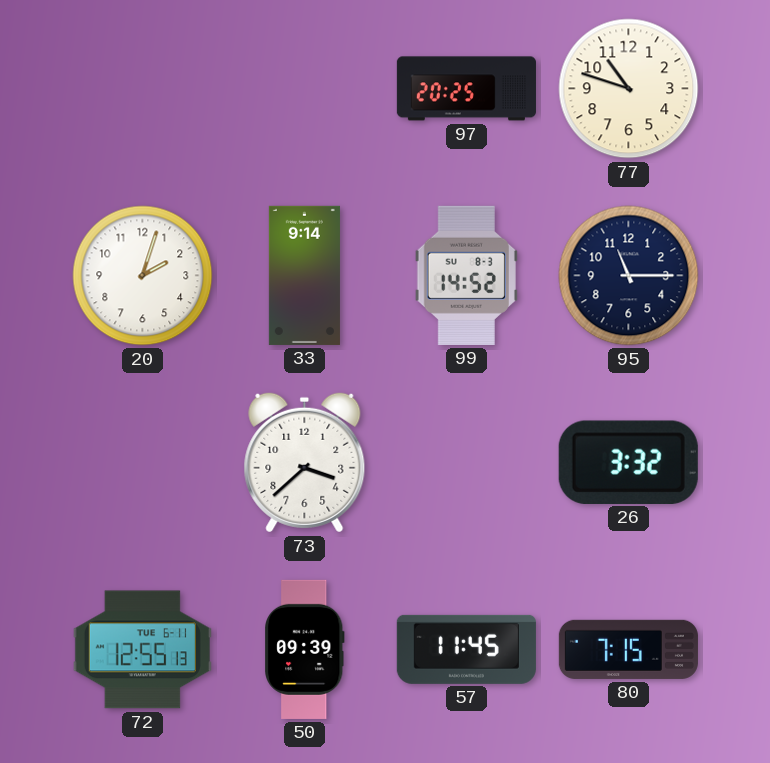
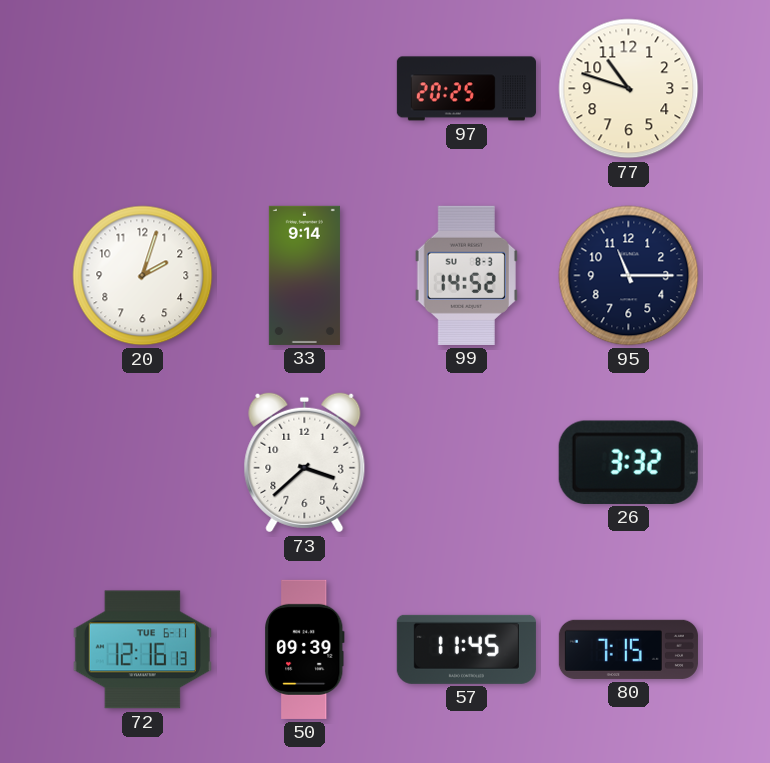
72: 12:55 -> 12:16 (142, 650)
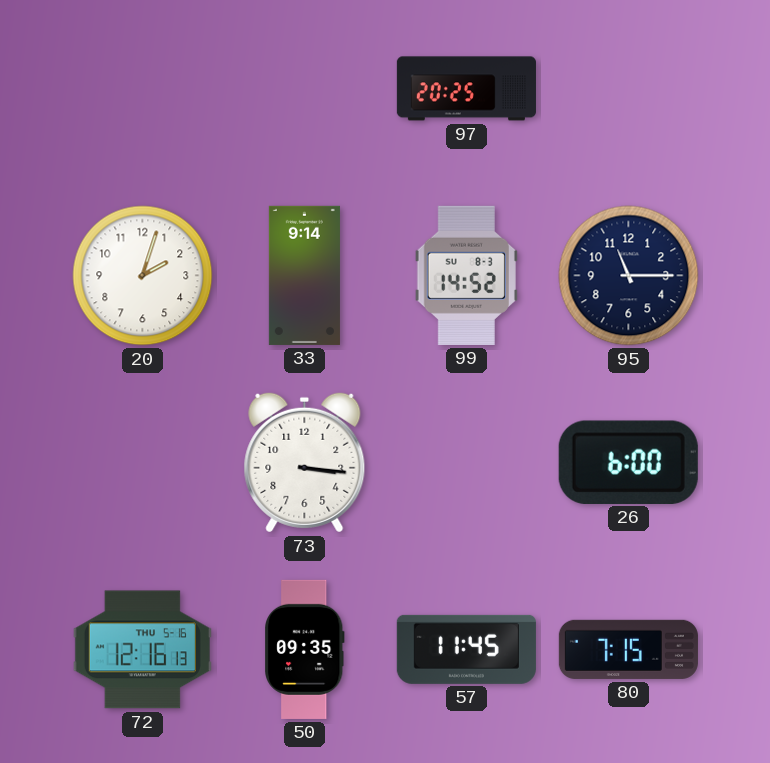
77: 10:48 -> none (629, 89)
73: 3:38 -> 3:16 (305, 463)
26: 3:32 -> 6:00 (628, 462)
72 date: TUE 6-11 -> THU 5-16 (142, 650)
50: 09:39 -> 09:35 (305, 649)
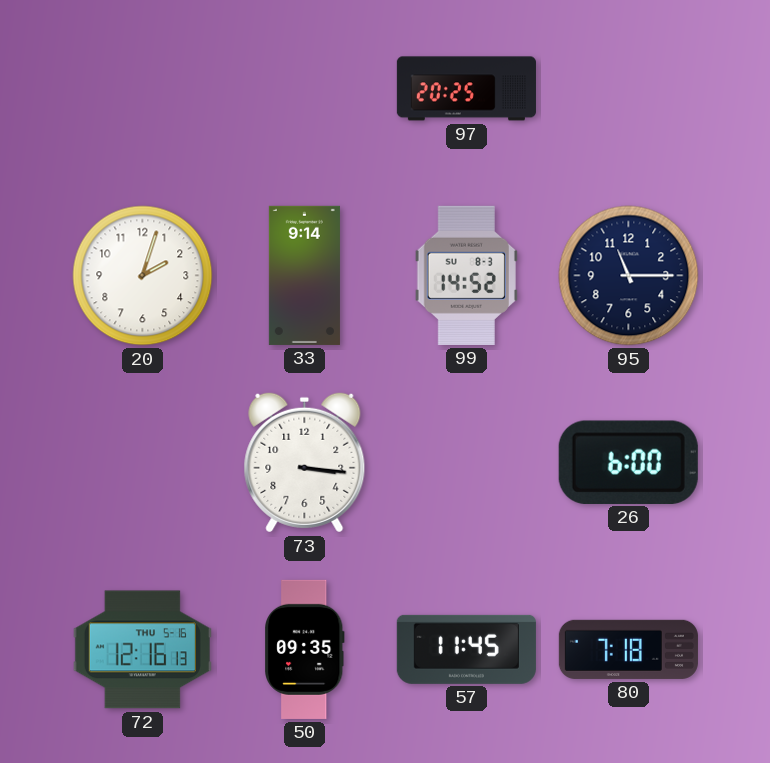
80: 7:15 -> 7:18 (628, 649)
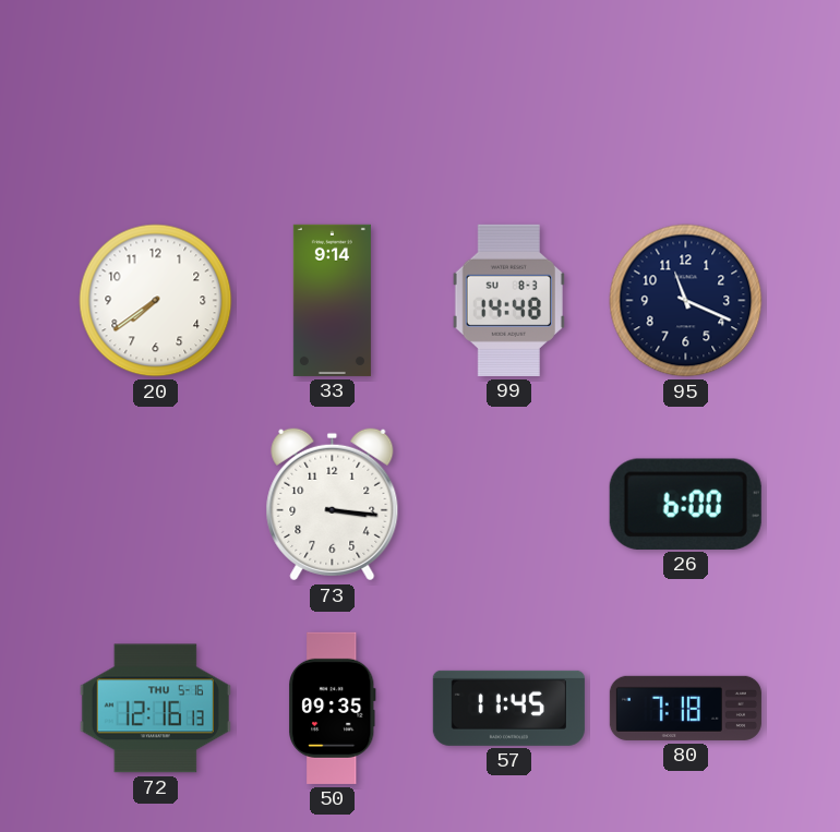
97: 20:25 -> none (466, 89)
20: 2:03 -> 7:39 (156, 301)
99: 14:52 -> 14:48 (508, 300)
95: 11:15 -> 11:19 (686, 301)
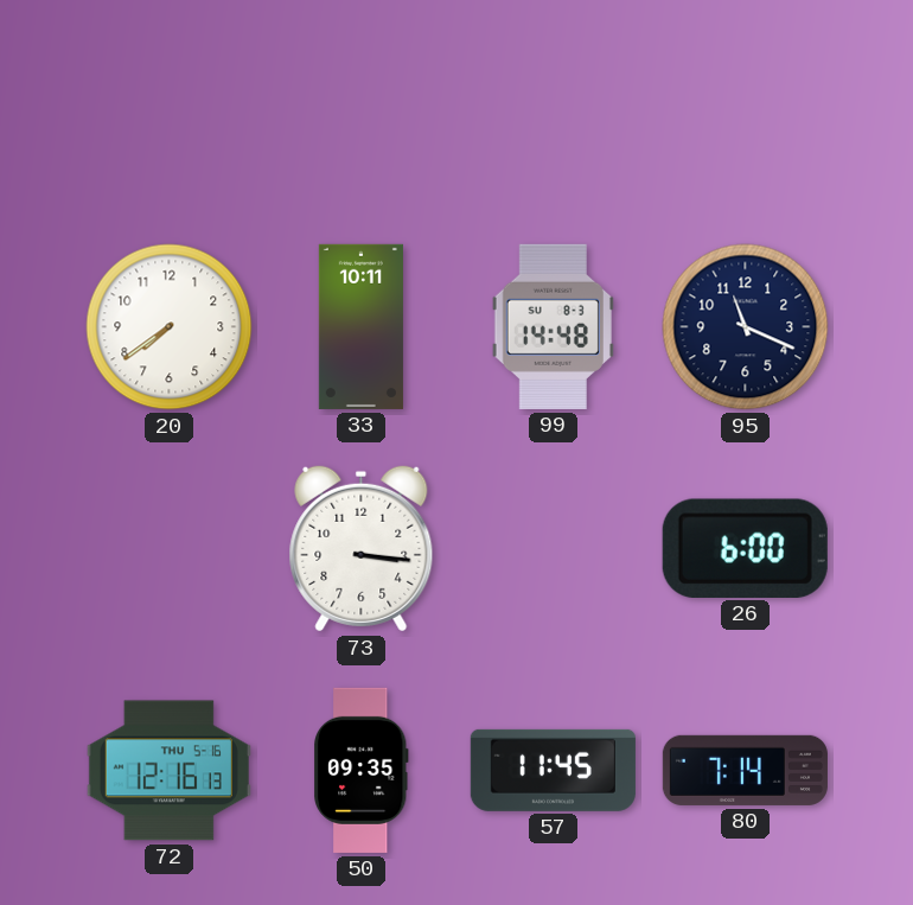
33: 9:14 -> 10:11 (360, 326)
80: 7:18 -> 7:14 (745, 770)
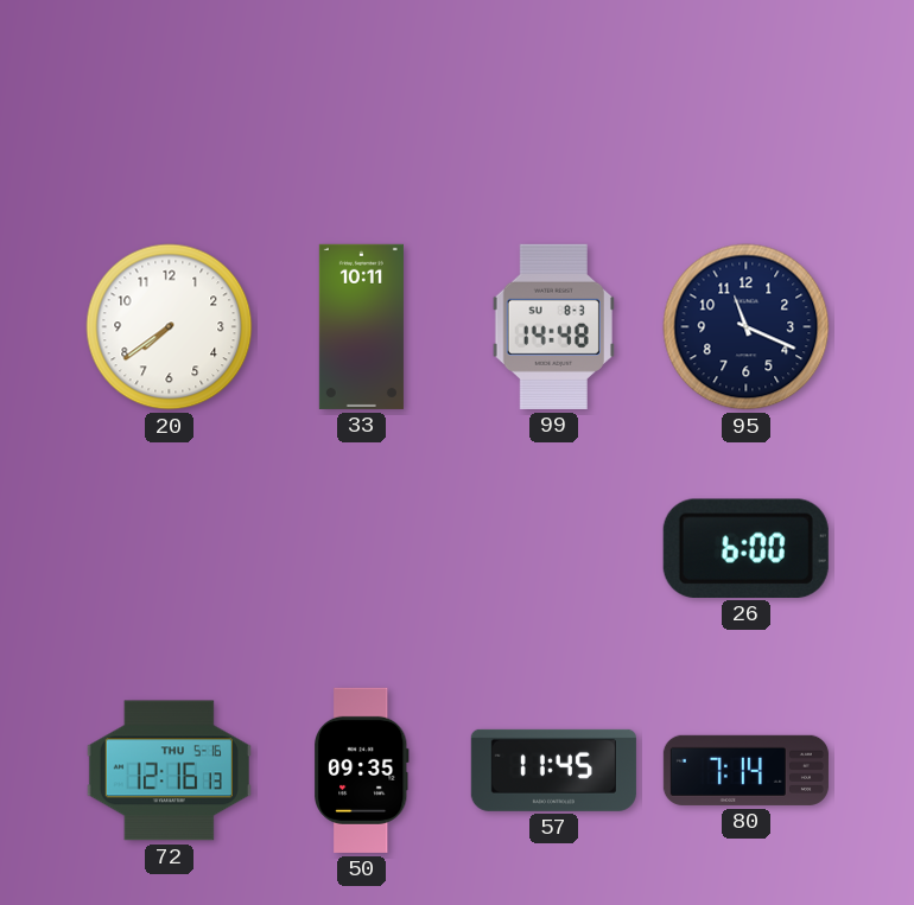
73: 3:16 -> none (362, 549)
